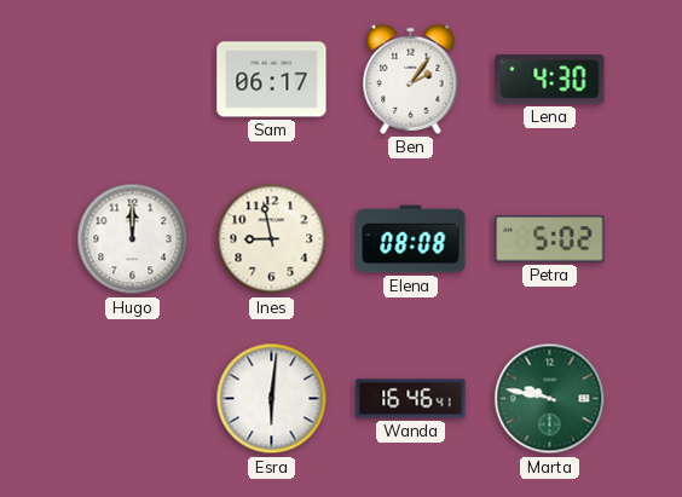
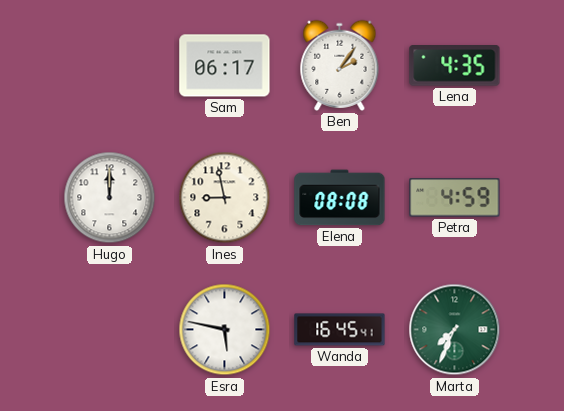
Lena: 4:30 -> 4:35 (455, 66)
Petra: 5:02 -> 4:59 (455, 198)
Esra: 6:01 -> 5:47 (225, 330)
Wanda: 16:46 -> 16:45 (340, 330)
Marta: 9:47 -> 7:34 (455, 330)
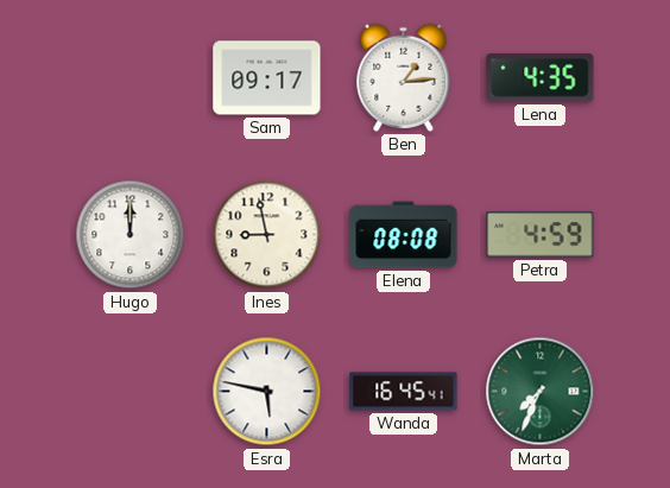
Sam: 06:17 -> 09:17 (267, 78)
Ben: 2:06 -> 1:14 (404, 77)
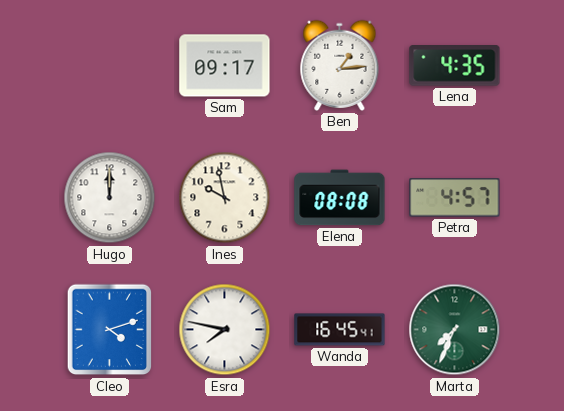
Ines: 8:58 -> 9:58 (225, 198)
Petra: 4:59 -> 4:57 (455, 198)
Cleo: none -> 4:12 (110, 330)
Esra: 5:47 -> 7:47 (225, 330)
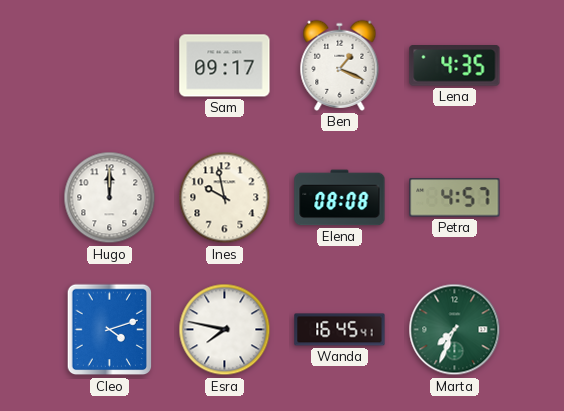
Ben: 1:14 -> 1:19 (340, 65)
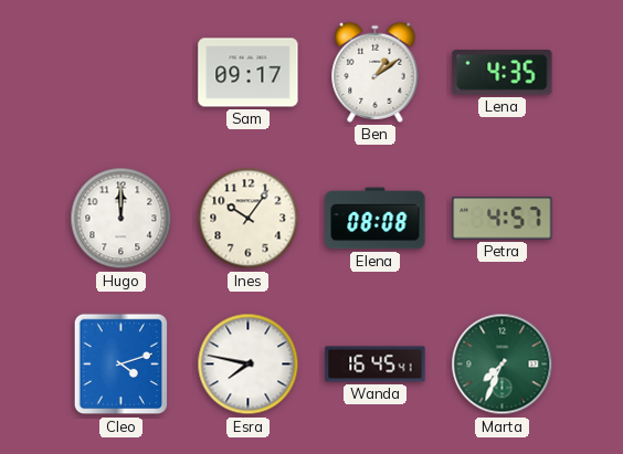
Ben: 1:19 -> 1:09 (376, 72)
Ines: 9:58 -> 10:06 (249, 219)
